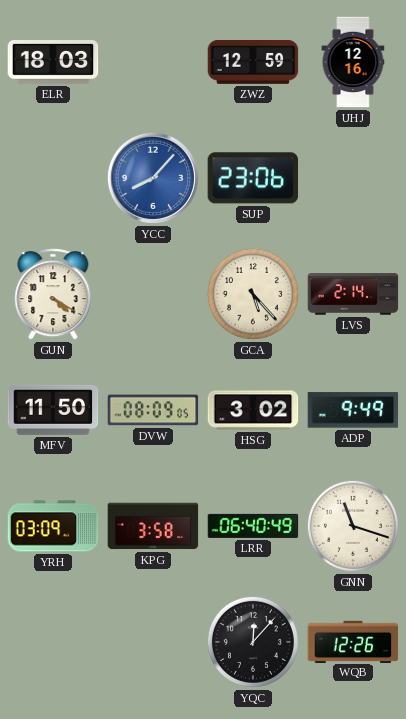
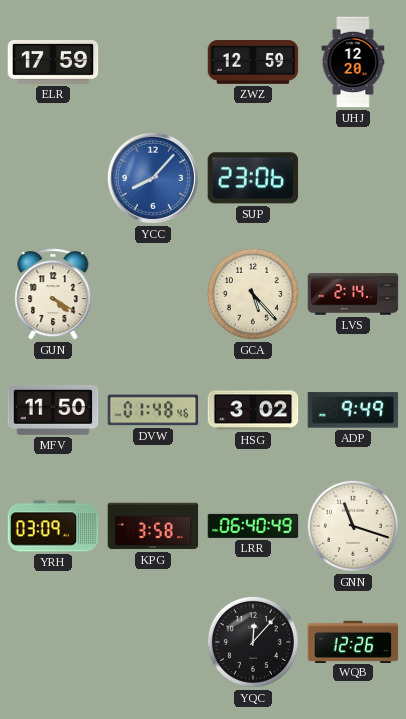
ELR: 18:03 -> 17:59 (53, 63)
UHJ: 12:16 -> 12:20 (353, 62)
DVW: 08:09 -> 01:48 (153, 410)
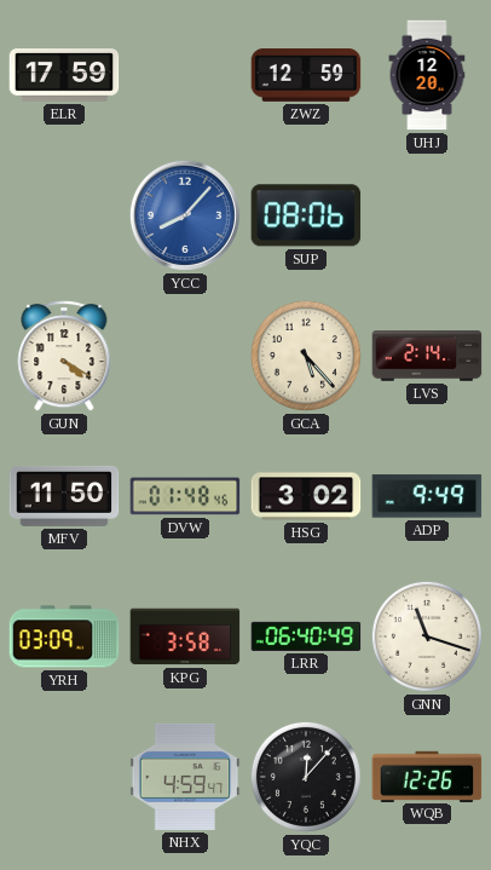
SUP: 23:06 -> 08:06 (306, 215)
NHX: none -> 4:59 (185, 777)
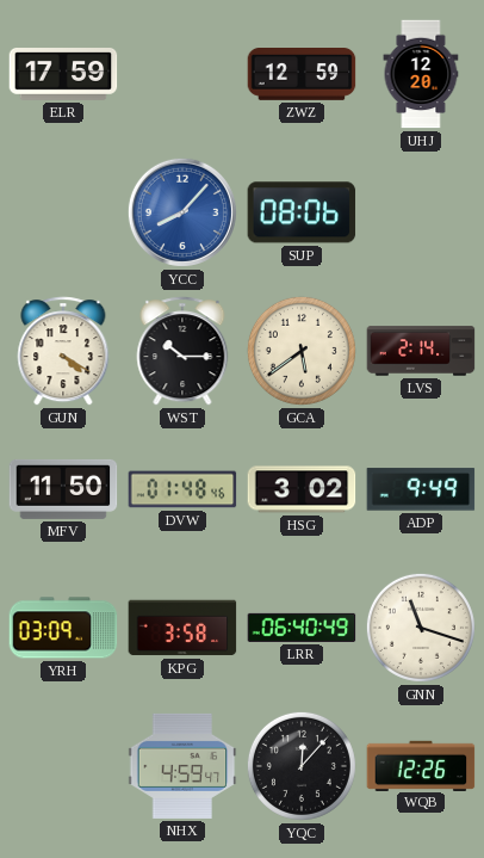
WST: none -> 10:15 (182, 351)
GCA: 5:23 -> 5:39 (302, 351)
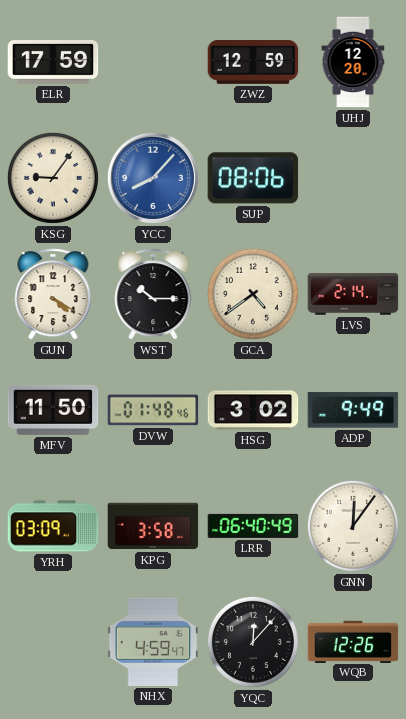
KSG: none -> 9:06 (53, 178)
GCA: 5:39 -> 4:39 (253, 294)
GNN: 11:18 -> 12:06 (353, 526)
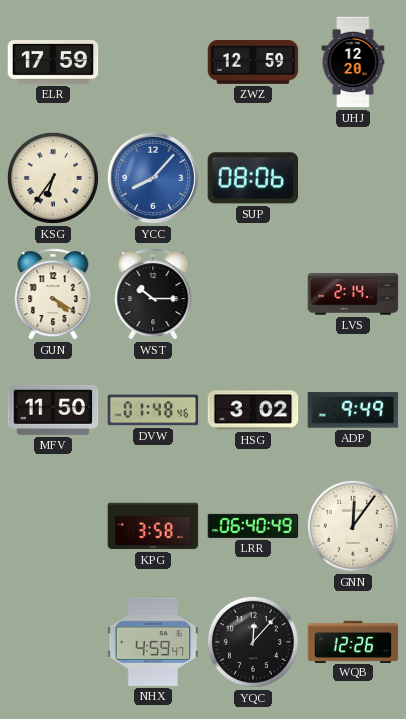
KSG: 9:06 -> 6:36 (53, 178)
GCA: 4:39 -> none (253, 294)
YRH: 03:09 -> none (53, 526)
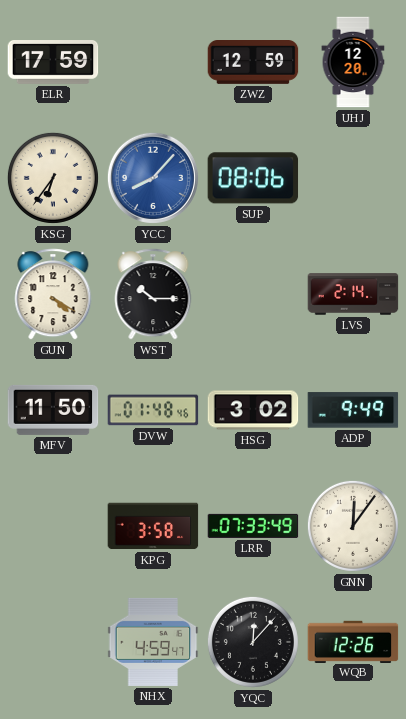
LRR: 06:40 -> 07:33 (253, 526)
